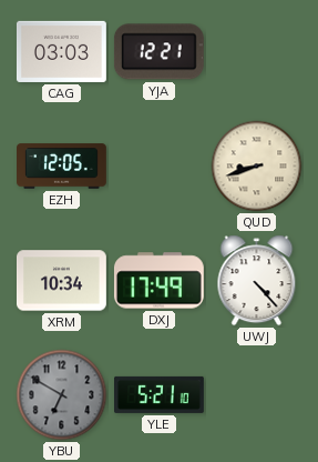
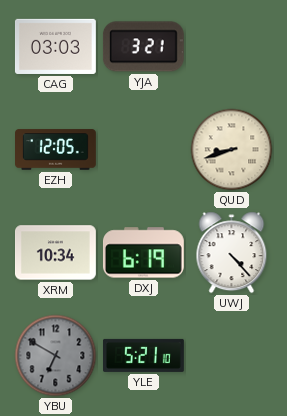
YJA: 12:21 -> 3:21 (143, 47)
DXJ: 17:49 -> 6:19 (143, 253)
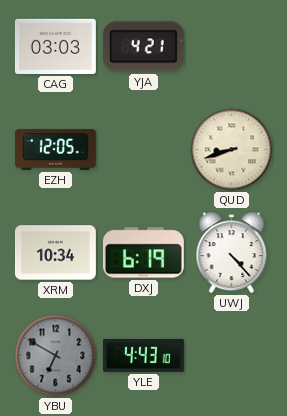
YJA: 3:21 -> 4:21 (143, 47)
YLE: 5:21 -> 4:43 (144, 355)
